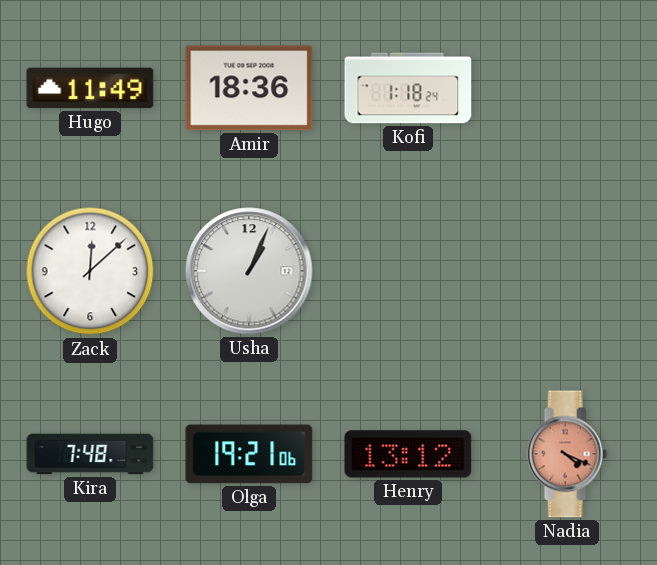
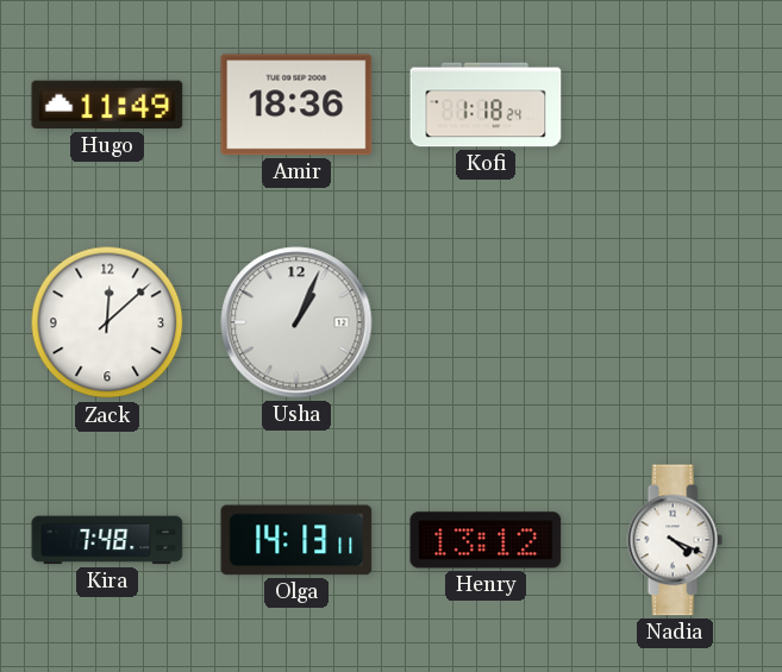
Olga: 19:21 -> 14:13 (296, 540)
Nadia dial: salmon -> white (675, 540)
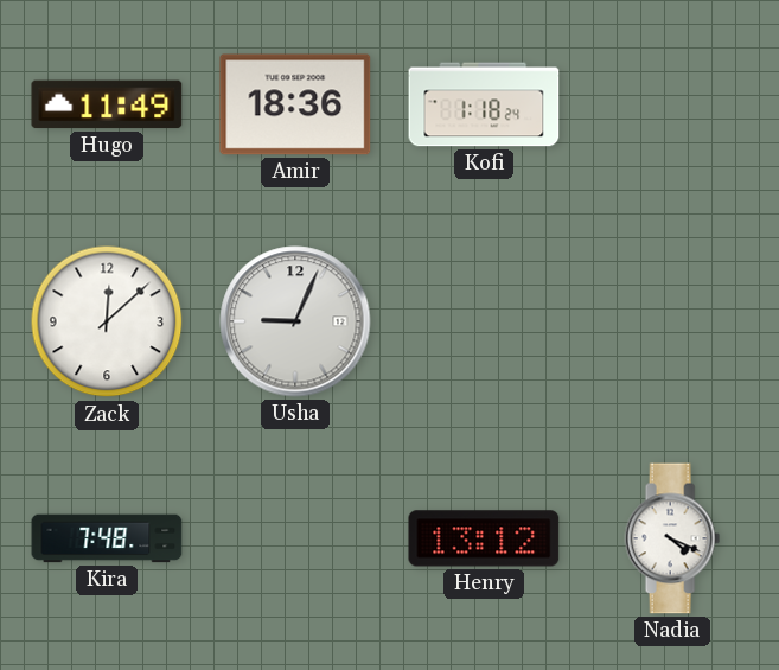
Usha: 1:04 -> 9:04 (295, 321)
Olga: 14:13 -> none (296, 540)
